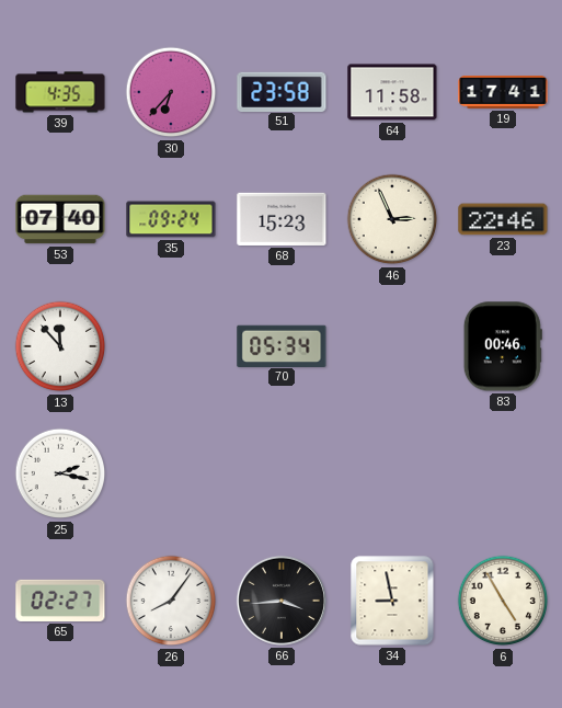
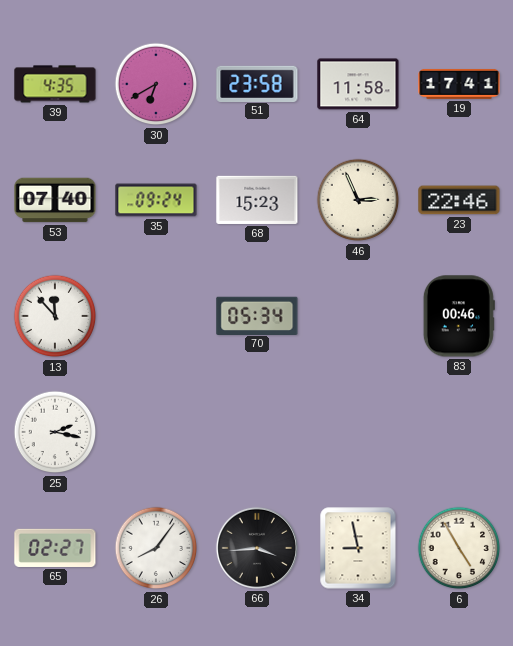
30: 6:37 -> 6:40 (156, 84)
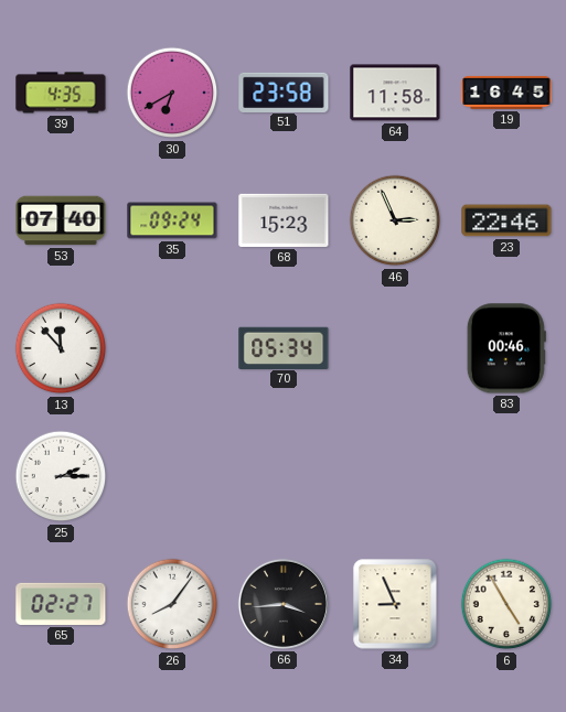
19: 17:41 -> 16:45 (506, 93)
25: 2:17 -> 2:15 (61, 476)
34: 8:58 -> 8:56 (395, 604)
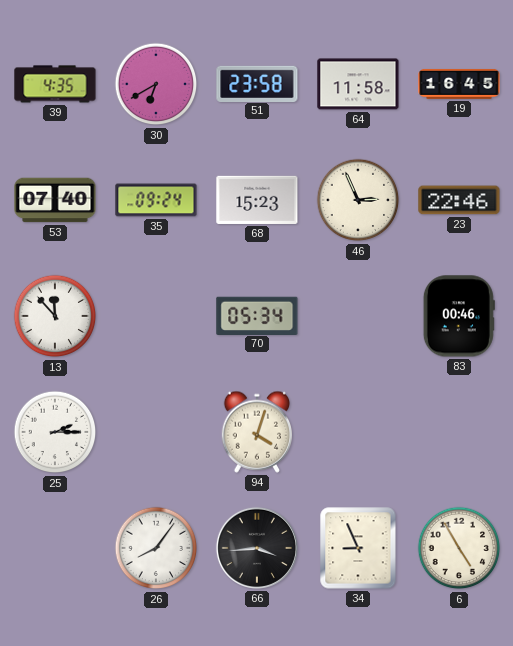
94: none -> 4:03 (256, 432)
65: 02:27 -> none (61, 604)
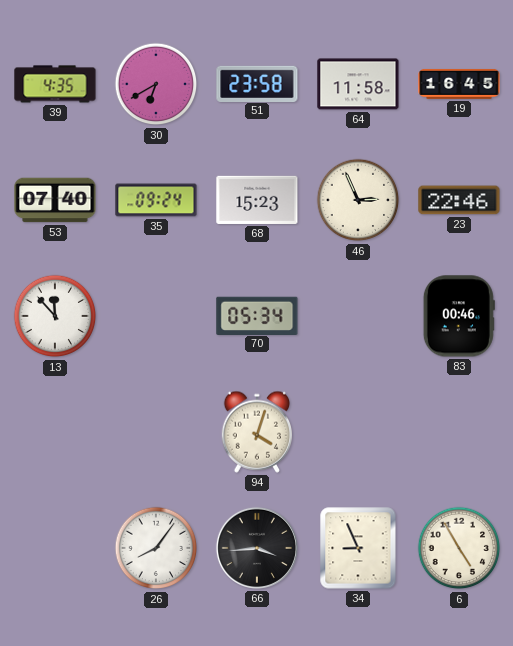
25: 2:15 -> none (55, 432)
